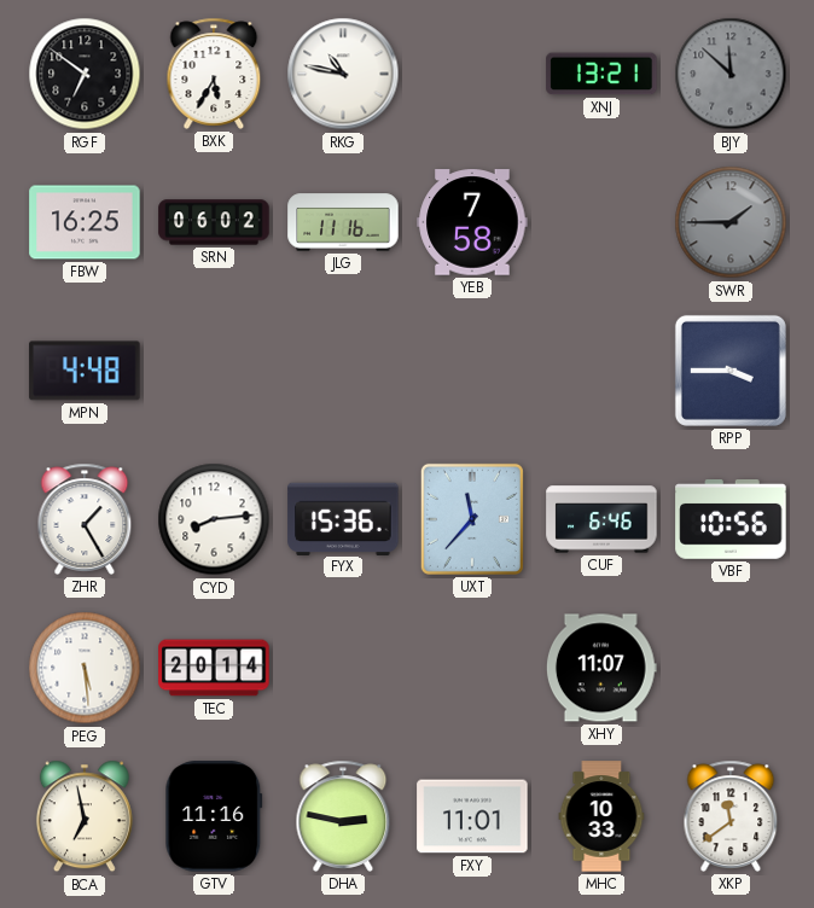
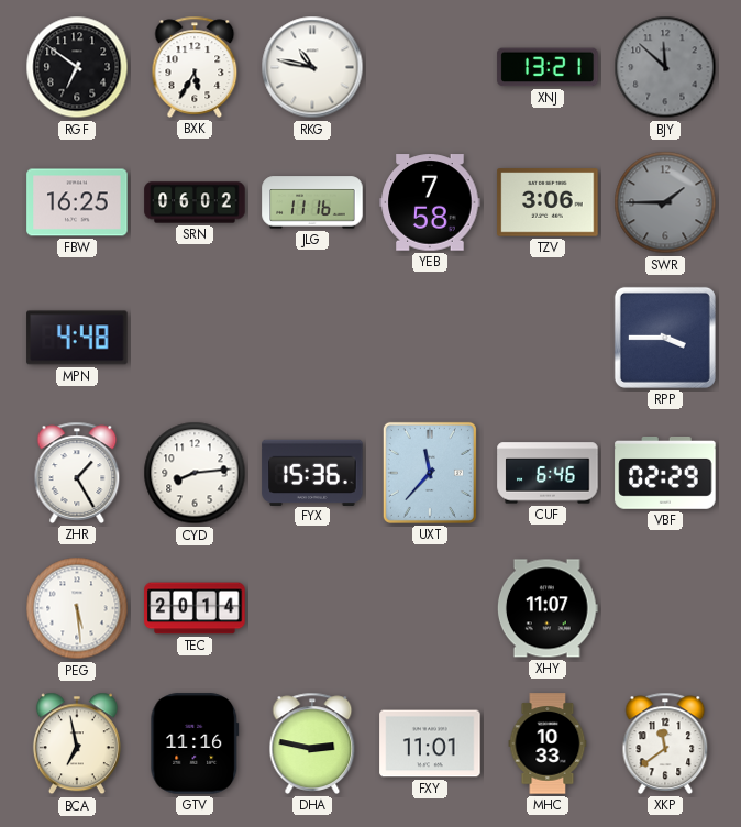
TZV: none -> 3:06 (548, 202)
VBF: 10:56 -> 02:29 (665, 474)
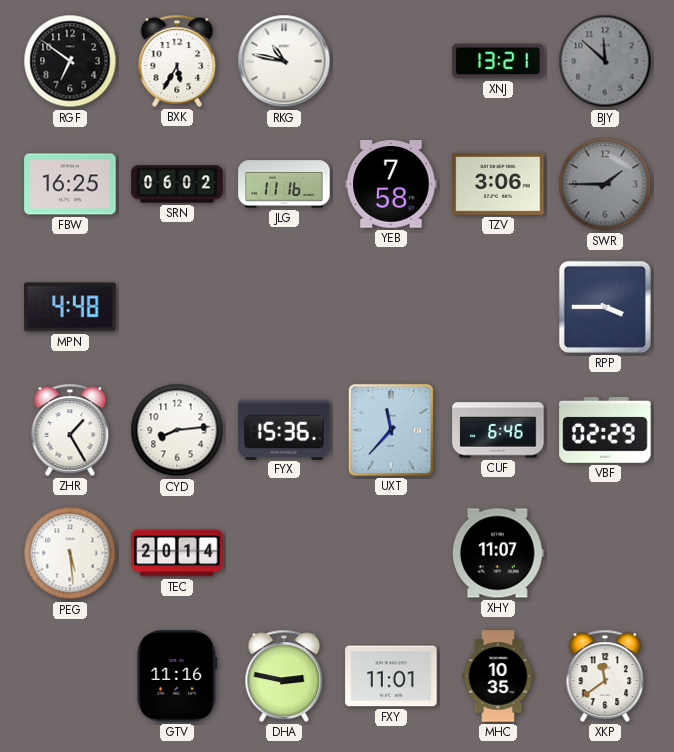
BCA: 6:58 -> none (77, 743)
MHC: 10:33 -> 10:35 (498, 676)
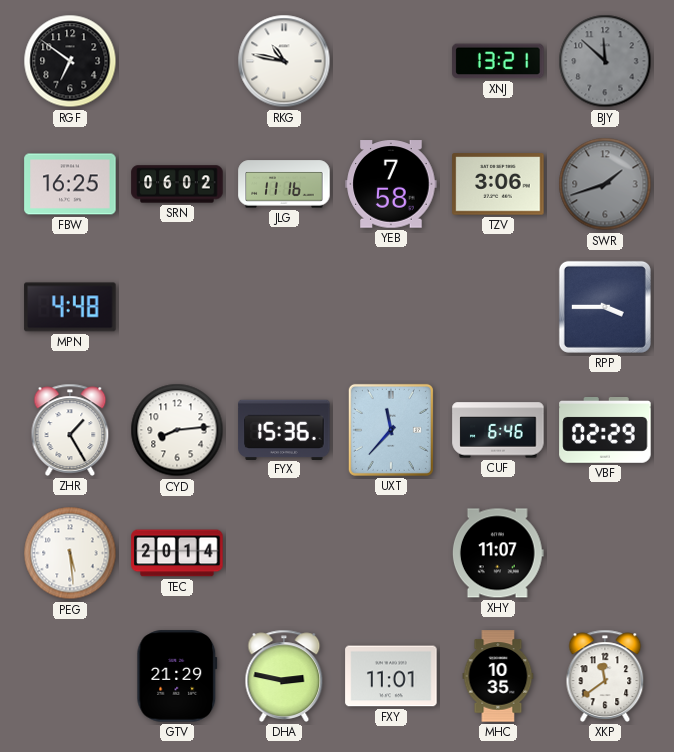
BXK: 5:35 -> none (177, 61)
SWR: 1:45 -> 1:42 (605, 184)
GTV: 11:16 -> 21:29 (177, 676)
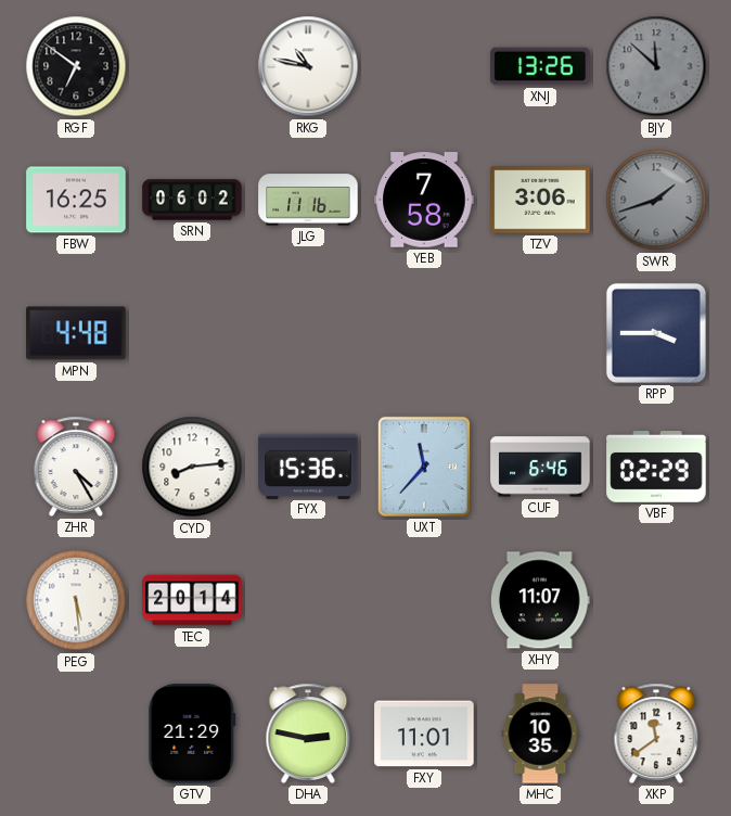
XNJ: 13:21 -> 13:26 (540, 66)
ZHR: 1:25 -> 4:25 (76, 467)
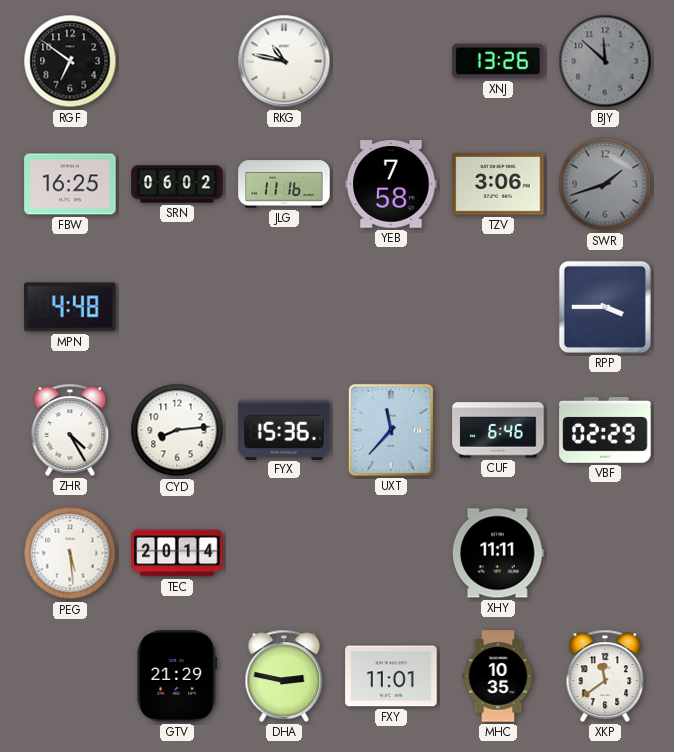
XHY: 11:07 -> 11:11 (498, 553)
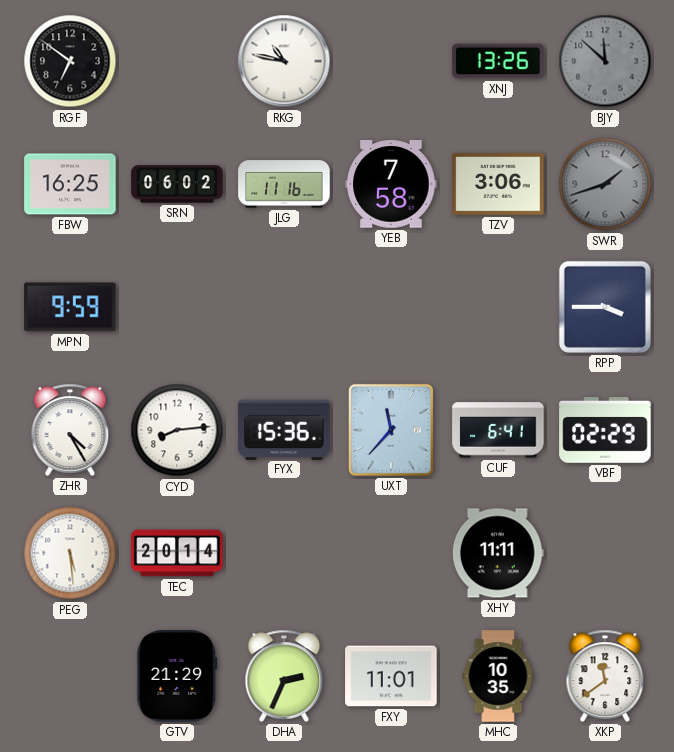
MPN: 4:48 -> 9:59 (70, 307)
CUF: 6:46 -> 6:41 (498, 430)
DHA: 2:47 -> 2:34 (284, 676)
